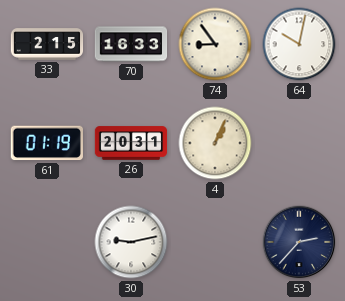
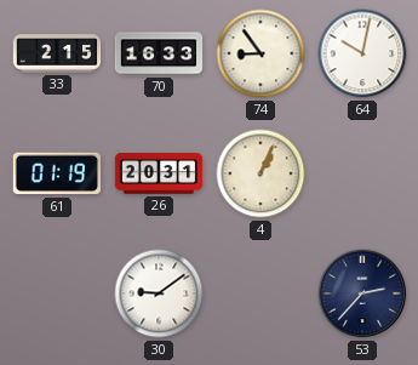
30: 9:13 -> 9:09 (159, 293)
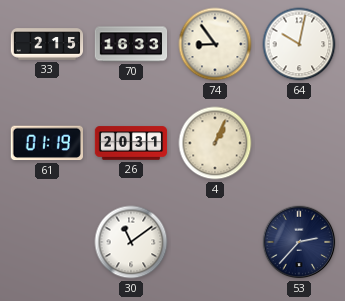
30: 9:09 -> 11:09 (131, 242)
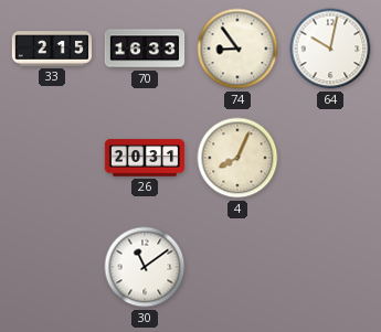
61: 01:19 -> none (47, 143)
4: 1:04 -> 8:04 (237, 158)
53: 2:37 -> none (299, 242)
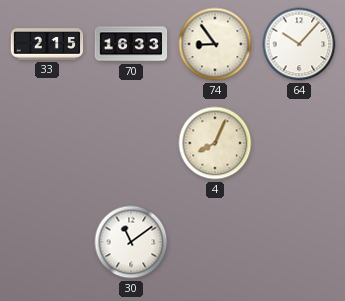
64: 10:02 -> 10:07 (299, 44)
26: 20:31 -> none (145, 158)
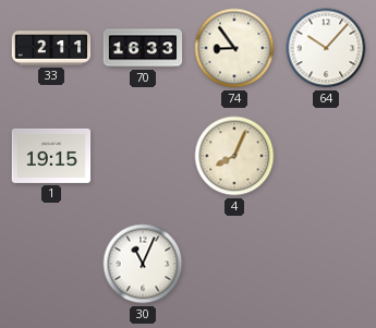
33: 2:15 -> 2:11 (51, 48)
1: none -> 19:15 (51, 156)
30: 11:09 -> 11:04 (143, 264)
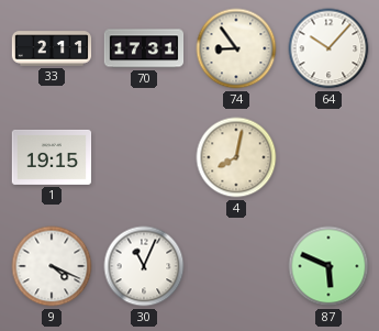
70: 16:33 -> 17:31 (144, 48)
4: 8:04 -> 8:02 (236, 157)
9: none -> 4:19 (52, 266)
87: none -> 5:49 (328, 266)
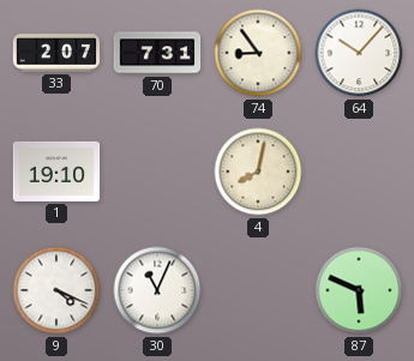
33: 2:11 -> 2:07 (56, 53)
70: 17:31 -> 7:31 (157, 53)
1: 19:15 -> 19:10 (56, 172)
